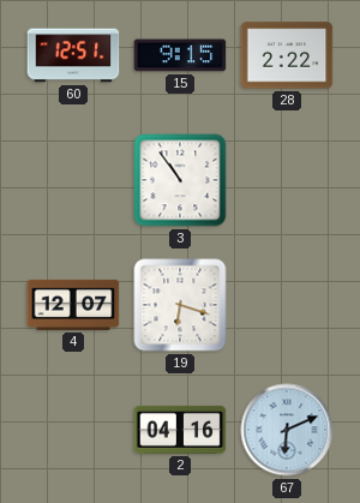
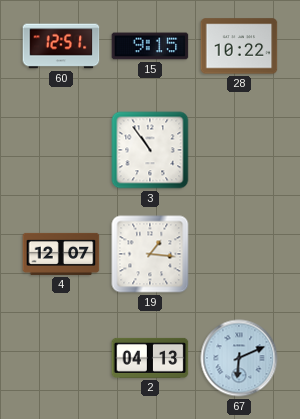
28: 2:22 -> 10:22 (239, 46)
19: 6:18 -> 1:16 (150, 254)
2: 04:16 -> 04:13 (150, 358)
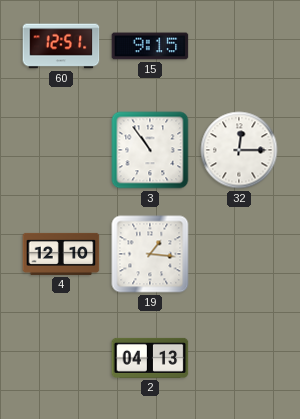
28: 10:22 -> none (239, 46)
32: none -> 12:15 (239, 150)
4: 12:07 -> 12:10 (61, 254)
67: 6:11 -> none (239, 358)
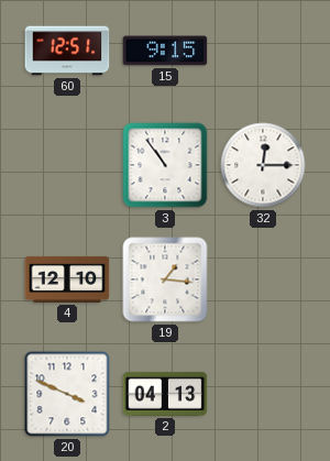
20: none -> 3:49 (67, 394)
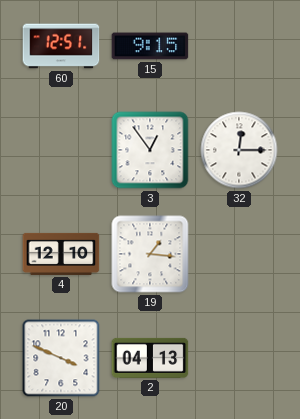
3: 10:54 -> 12:54 (150, 150)
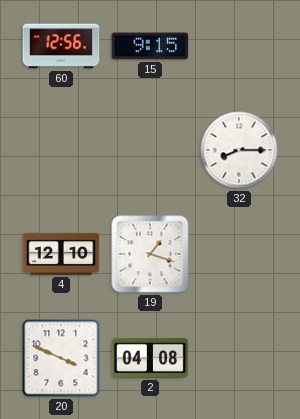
60: 12:51 -> 12:56 (61, 46)
3: 12:54 -> none (150, 150)
32: 12:15 -> 8:15 (239, 150)
19: 1:16 -> 1:18 (150, 254)
2: 04:13 -> 04:08 (150, 358)
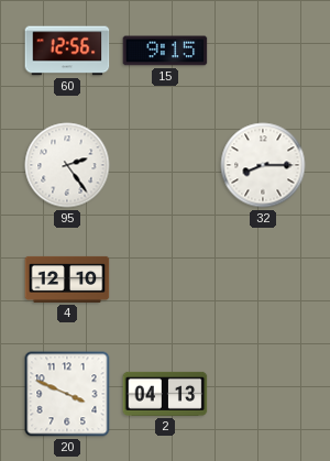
95: none -> 2:24 (67, 165)
19: 1:18 -> none (150, 254)
2: 04:08 -> 04:13 (165, 394)
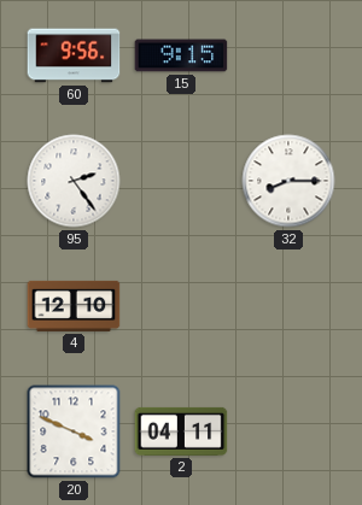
60: 12:56 -> 9:56 (74, 55)
2: 04:13 -> 04:11 (181, 431)
